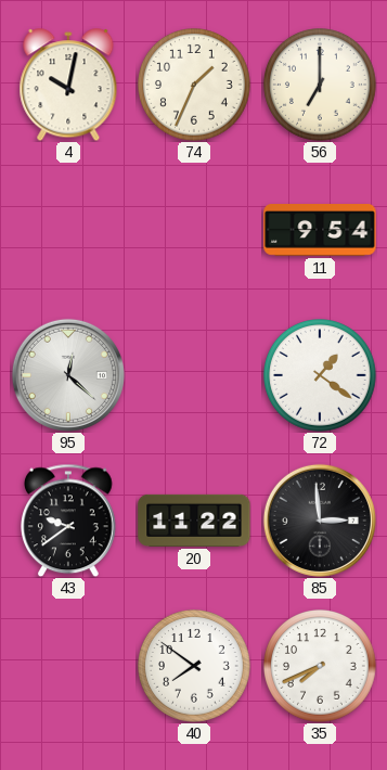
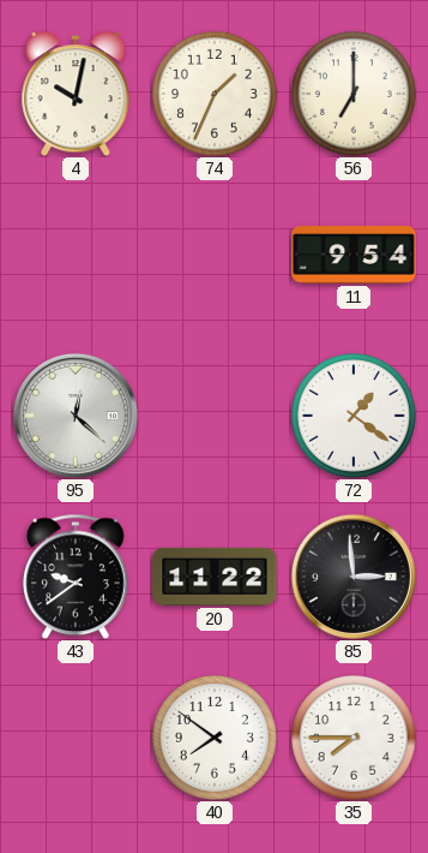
35: 7:41 -> 7:45 (355, 739)
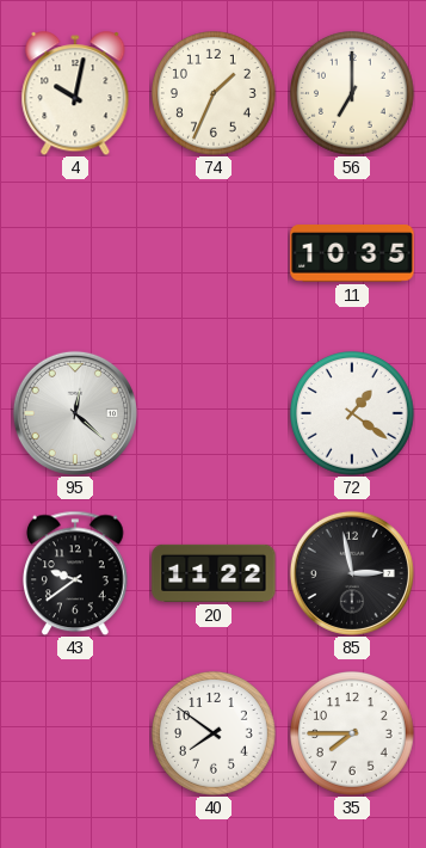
11: 9:54 -> 10:35 (352, 254)
85: 2:59 -> 2:58 (352, 573)
